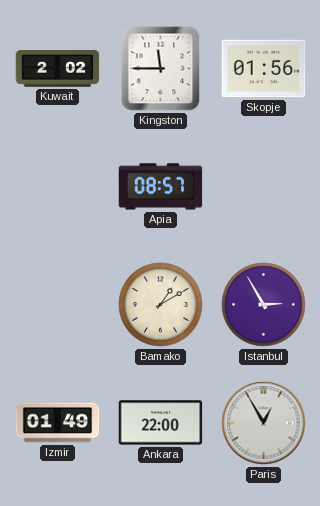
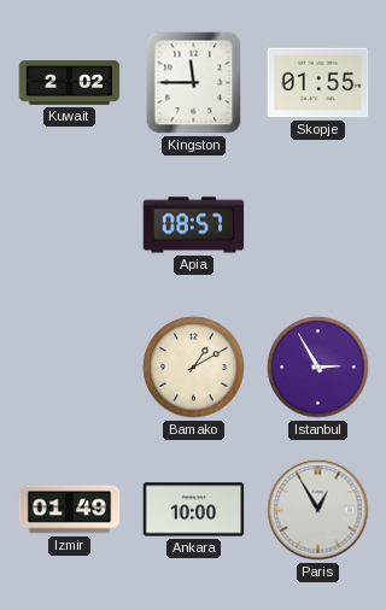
Skopje: 01:56 -> 01:55 (318, 83)
Ankara: 22:00 -> 10:00 (194, 510)
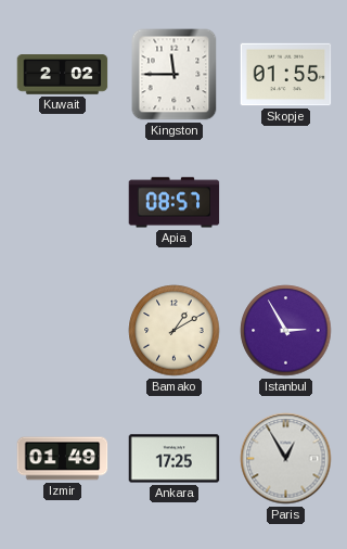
Ankara: 10:00 -> 17:25 (175, 459)
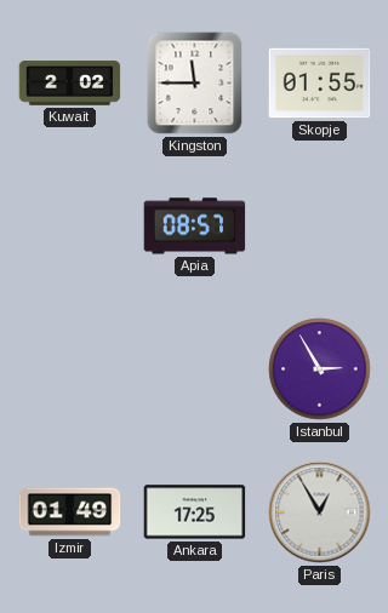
Bamako: 1:10 -> none (175, 331)
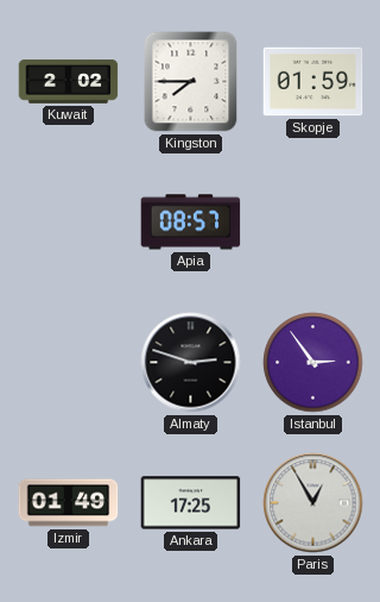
Kingston: 11:45 -> 7:45 (191, 82)
Skopje: 01:55 -> 01:59 (313, 82)
Almaty: none -> 2:48 (191, 363)
Istanbul: 2:55 -> 2:54 (313, 363)
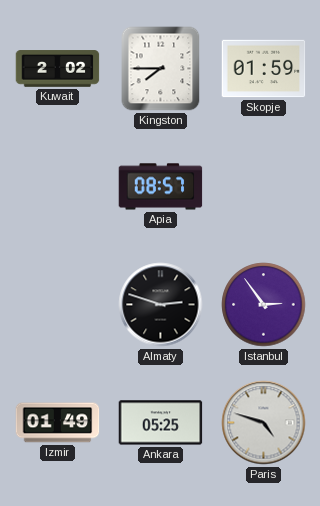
Ankara: 17:25 -> 05:25 (161, 423)
Paris: 12:55 -> 4:48 (264, 423)
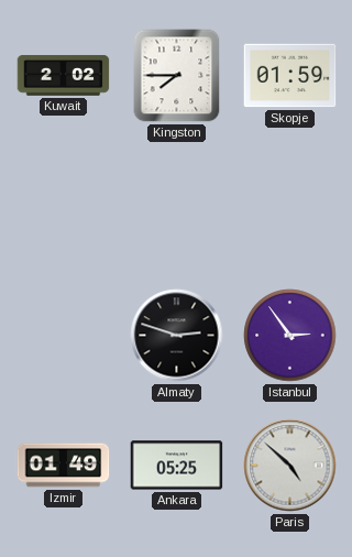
Apia: 08:57 -> none (161, 187)
Paris: 4:48 -> 4:52 (290, 466)
